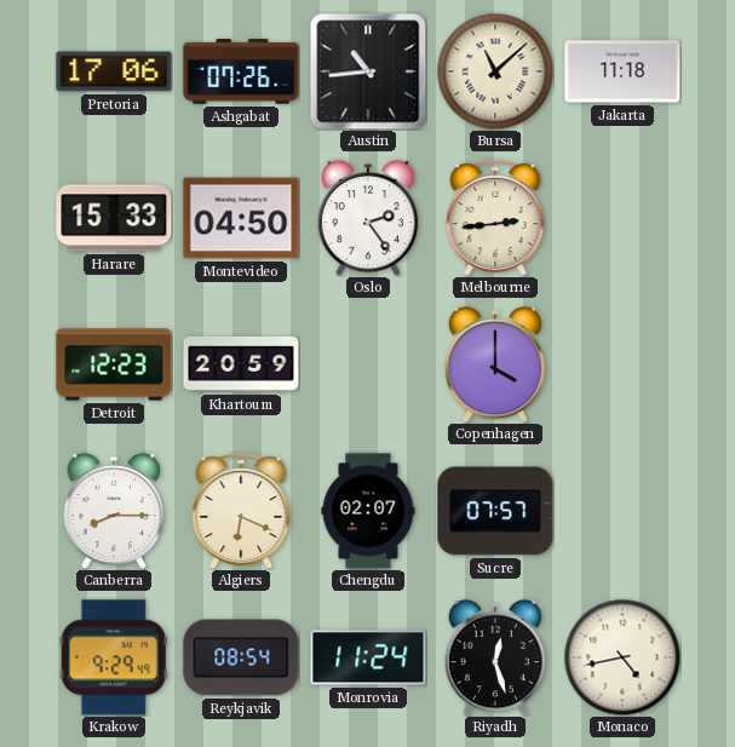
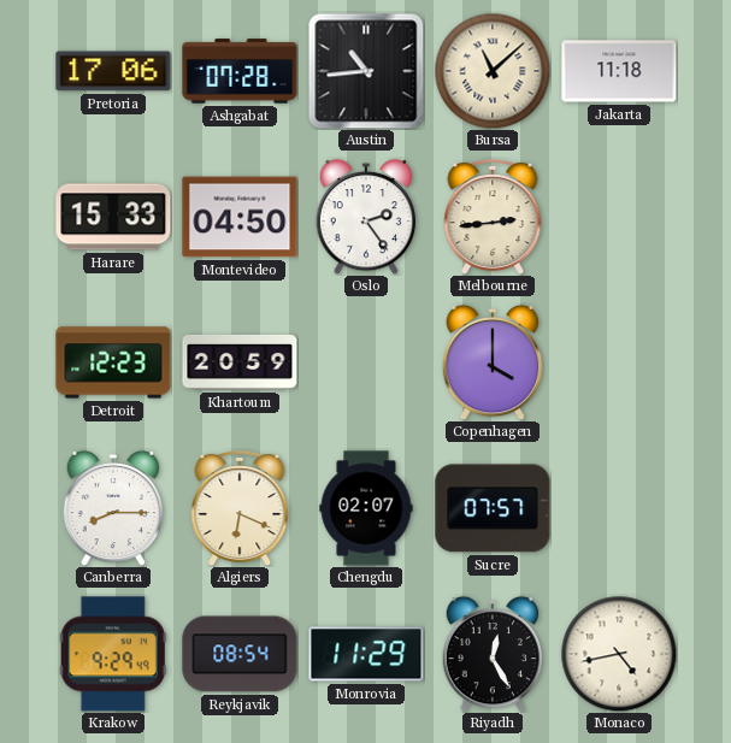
Ashgabat: 07:26 -> 07:28 (240, 71)
Monrovia: 11:24 -> 11:29 (366, 654)
Riyadh: 12:27 -> 12:25 (493, 654)
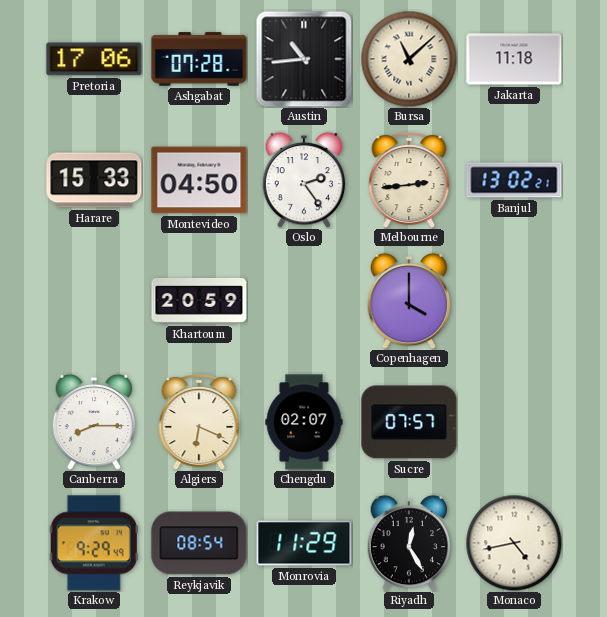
Banjul: none -> 13:02 (514, 180)
Detroit: 12:23 -> none (113, 362)
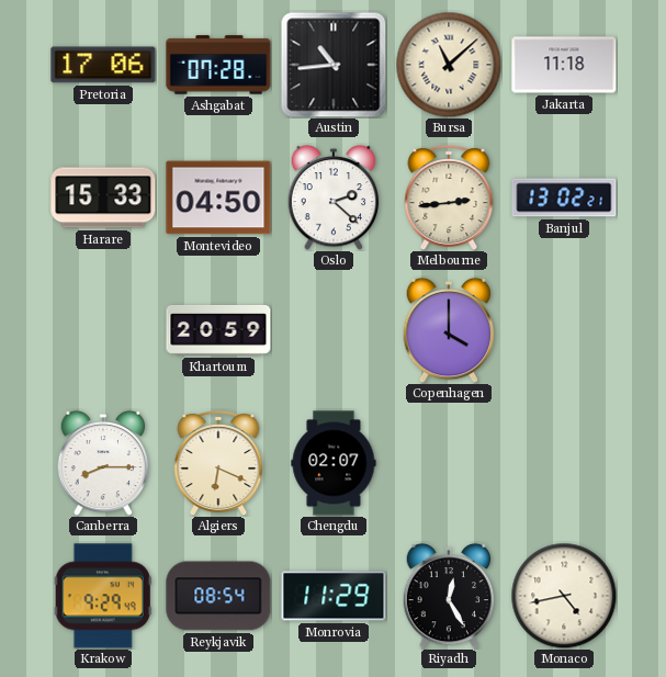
Oslo: 2:24 -> 2:22 (334, 198)
Sucre: 07:57 -> none (409, 422)
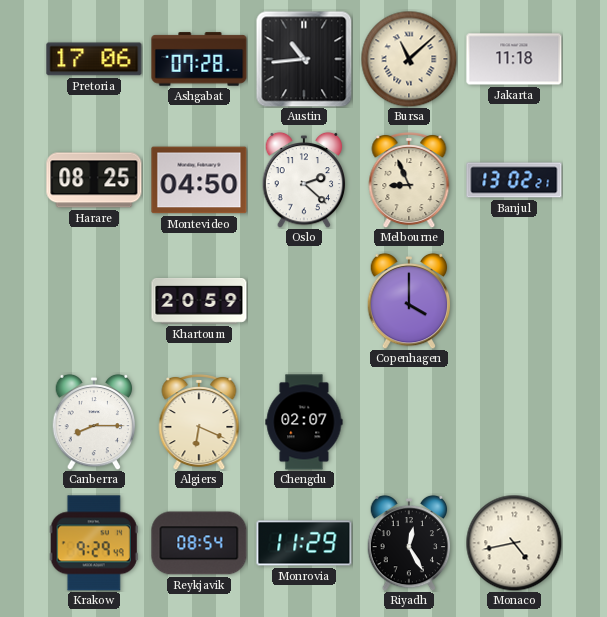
Harare: 15:33 -> 08:25 (94, 180)
Melbourne: 2:44 -> 8:56 (409, 181)
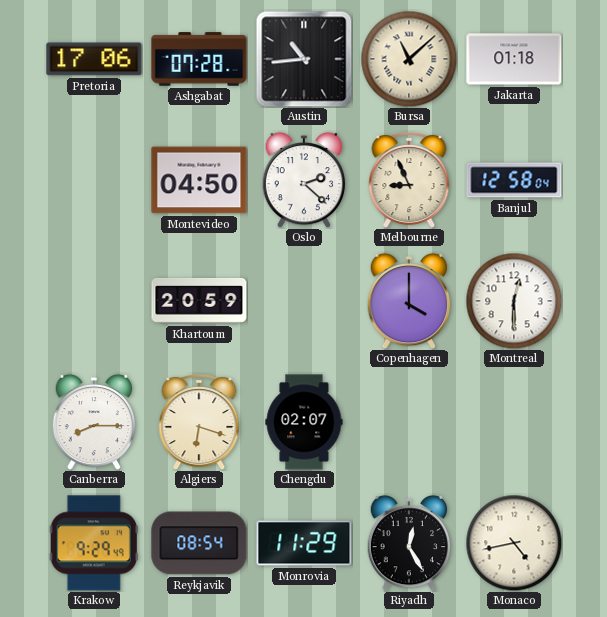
Jakarta: 11:18 -> 01:18 (514, 59)
Harare: 08:25 -> none (94, 180)
Banjul: 13:02 -> 12:58 (514, 180)
Montreal: none -> 12:30 (514, 301)
Algiers: 6:19 -> 6:18 (199, 423)
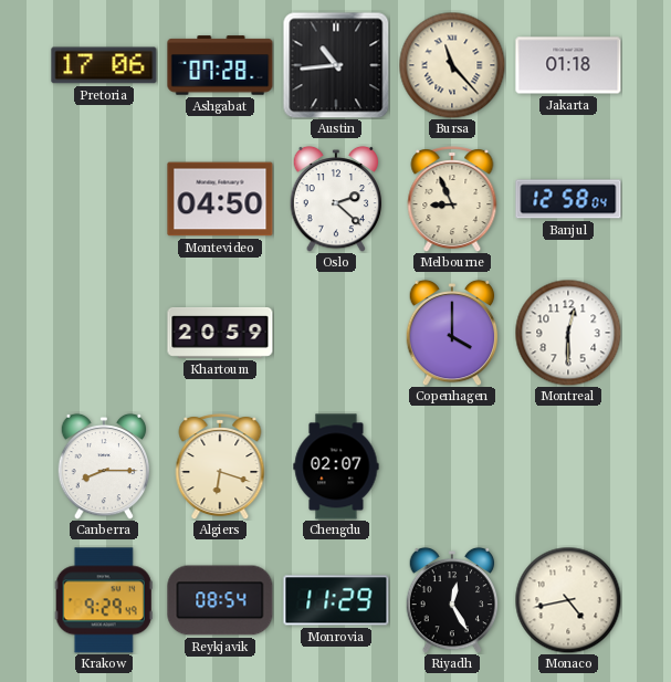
Bursa: 11:08 -> 11:23 (452, 65)
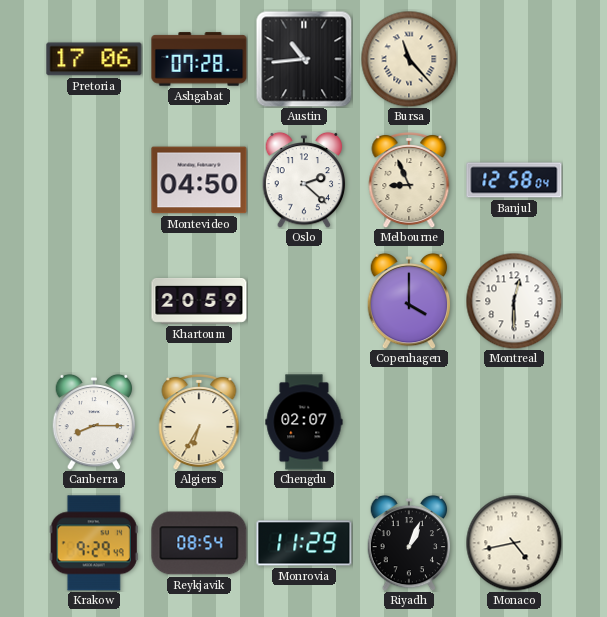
Jakarta: 01:18 -> none (568, 65)
Algiers: 6:18 -> 6:35 (199, 423)
Riyadh: 12:25 -> 1:04 (409, 543)
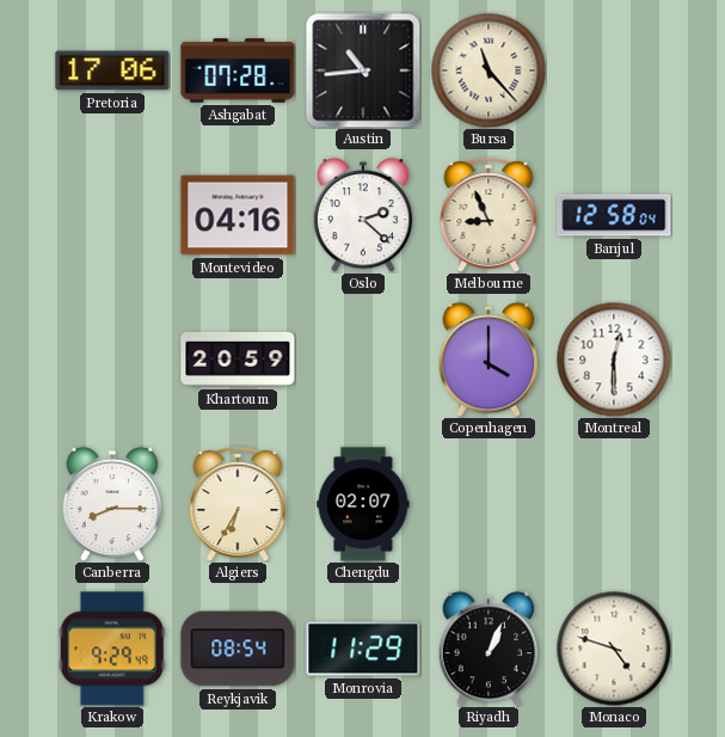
Montevideo: 04:50 -> 04:16 (238, 215)
Monaco: 4:43 -> 4:48 (614, 649)
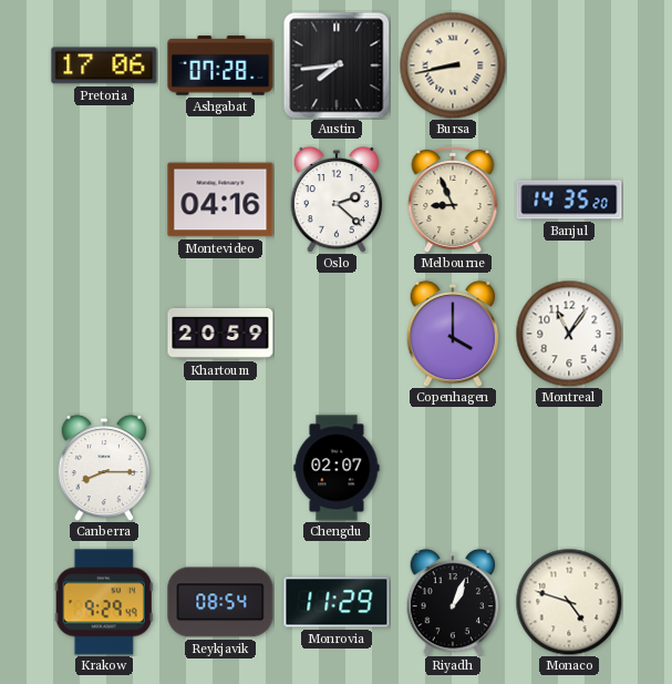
Austin: 10:44 -> 7:44 (337, 65)
Bursa: 11:23 -> 8:43 (453, 65)
Banjul: 12:58 -> 14:35 (569, 200)
Montreal: 12:30 -> 11:06 (569, 334)
Algiers: 6:35 -> none (238, 505)
